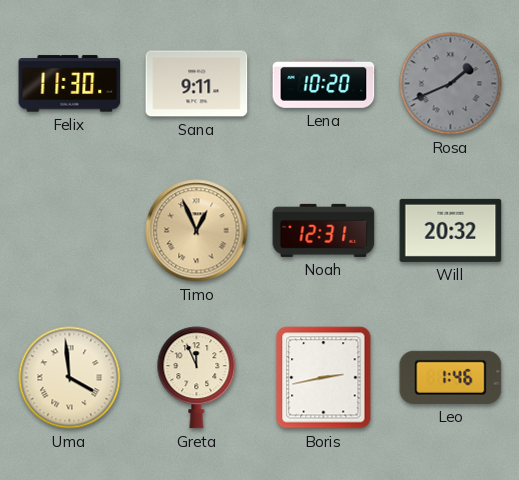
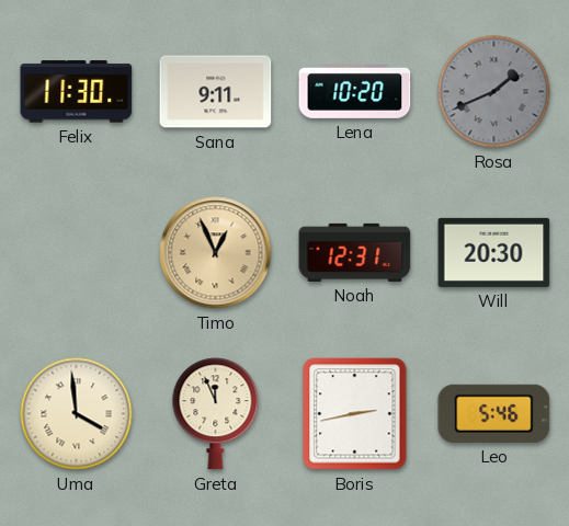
Will: 20:32 -> 20:30 (494, 252)
Leo: 1:46 -> 5:46 (494, 413)
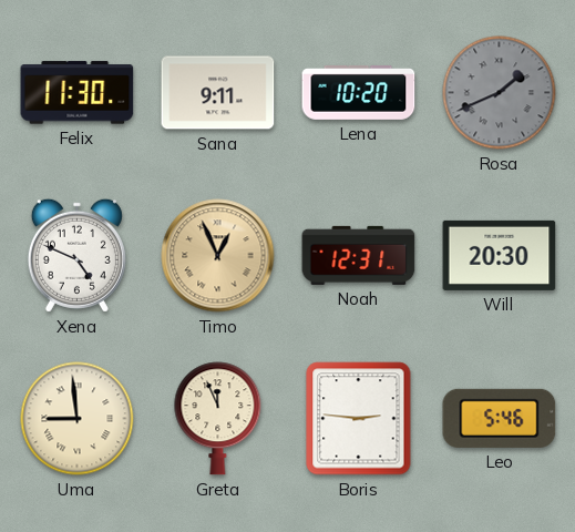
Xena: none -> 4:49 (76, 255)
Uma: 3:59 -> 8:59 (78, 419)
Boris: 2:43 -> 2:46 (359, 419)
